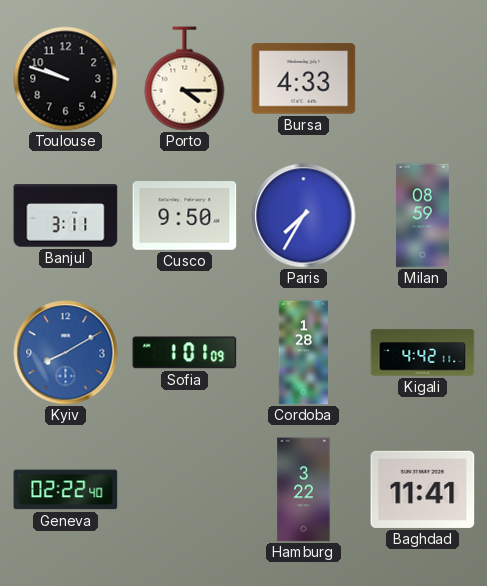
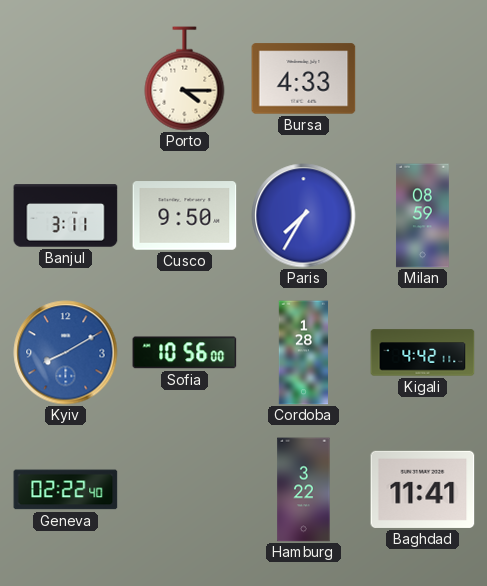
Toulouse: 9:48 -> none (66, 79)
Sofia: 1:01 -> 10:56 (185, 353)
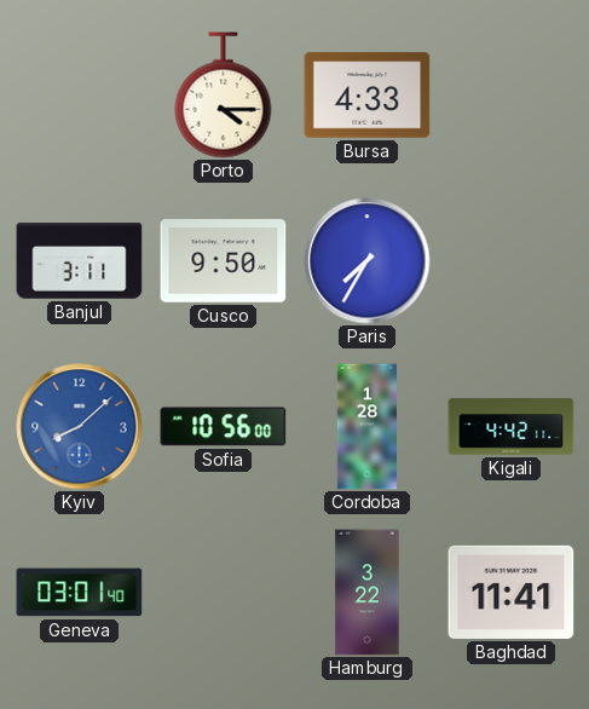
Milan: 08:59 -> none (422, 216)
Kyiv: 8:10 -> 8:08 (80, 427)
Geneva: 02:22 -> 03:01 (80, 593)
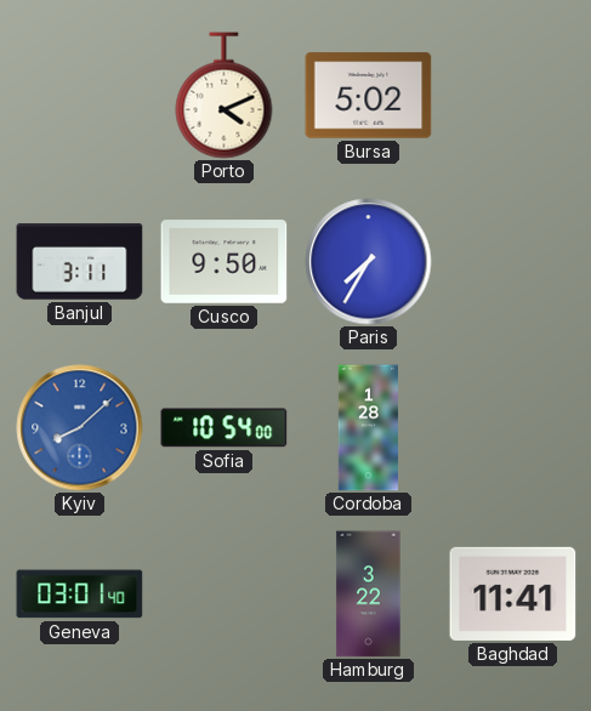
Porto: 4:15 -> 4:11 (225, 96)
Bursa: 4:33 -> 5:02 (369, 96)
Sofia: 10:56 -> 10:54 (225, 428)
Kigali: 4:42 -> none (512, 427)
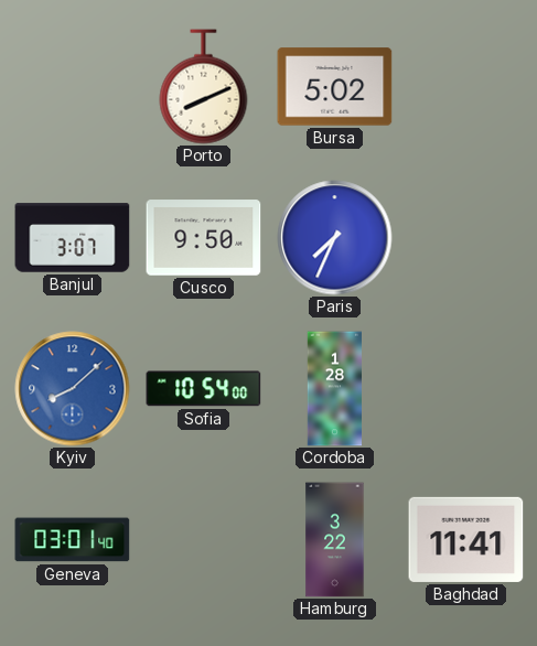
Porto: 4:11 -> 8:11 (204, 87)
Banjul: 3:11 -> 3:07 (73, 238)
Paris: 7:35 -> 7:34 (335, 238)
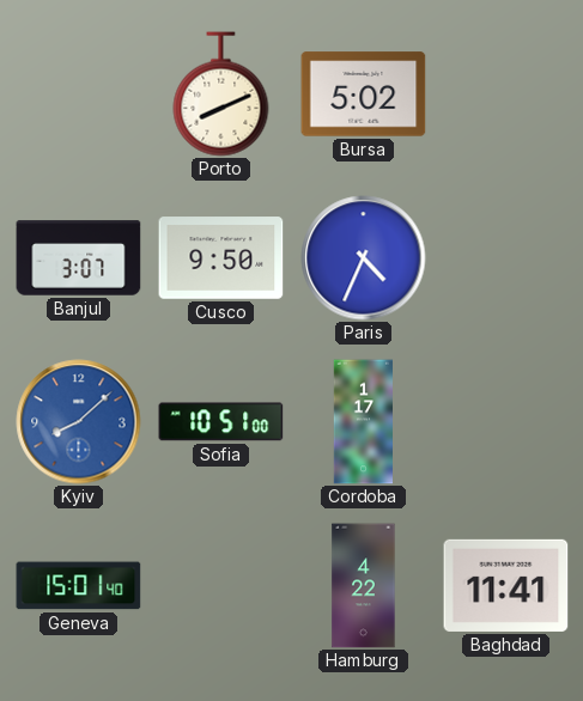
Paris: 7:34 -> 4:34 (364, 258)
Sofia: 10:54 -> 10:51 (221, 422)
Cordoba: 1:28 -> 1:17 (363, 422)
Geneva: 03:01 -> 15:01 (79, 586)
Hamburg: 3:22 -> 4:22 (364, 586)
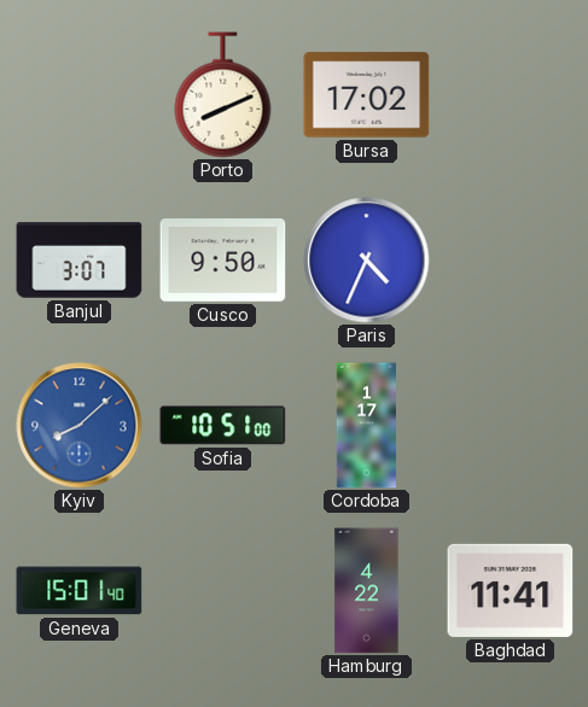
Bursa: 5:02 -> 17:02 (367, 95)
